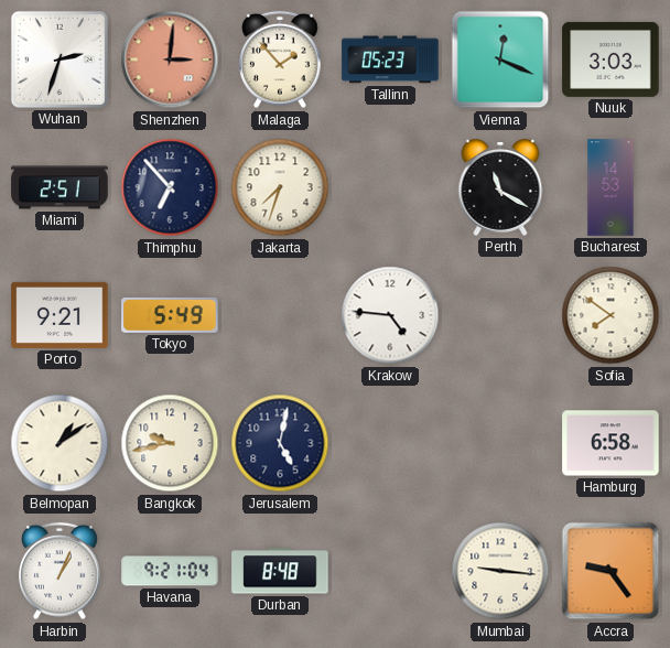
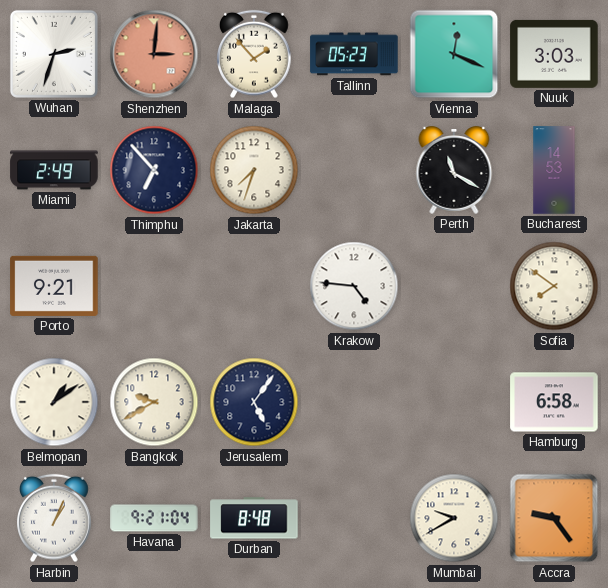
Miami: 2:51 -> 2:49 (54, 170)
Tokyo: 5:49 -> none (170, 315)
Bangkok: 9:43 -> 9:40 (154, 402)
Jerusalem: 5:02 -> 5:06 (254, 402)
Mumbai: 9:16 -> 9:40 (454, 518)
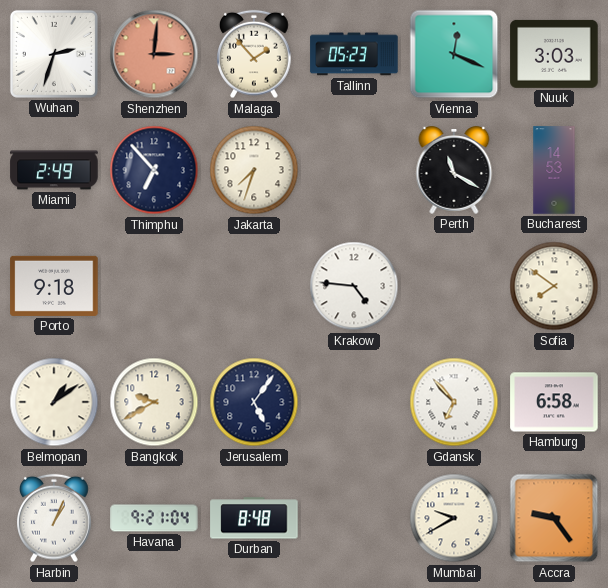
Porto: 9:21 -> 9:18 (54, 286)
Gdansk: none -> 6:53 (454, 402)
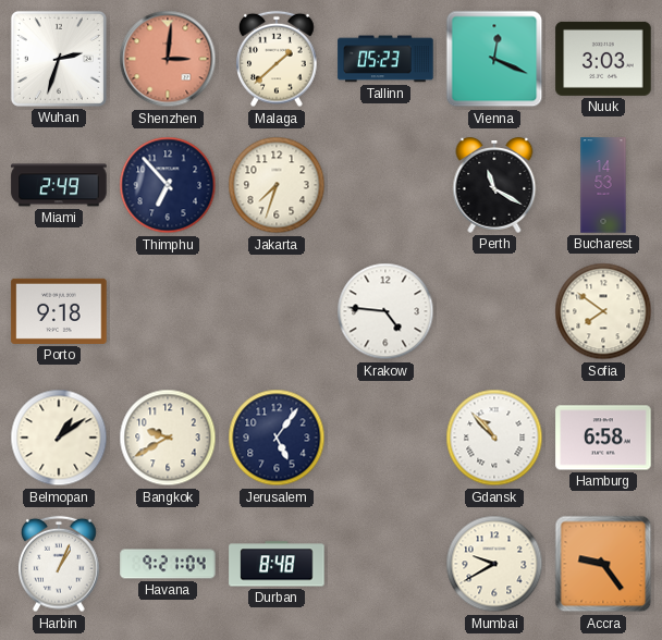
Malaga: 1:53 -> 1:38 (277, 59)
Gdansk: 6:53 -> 10:53 (494, 438)
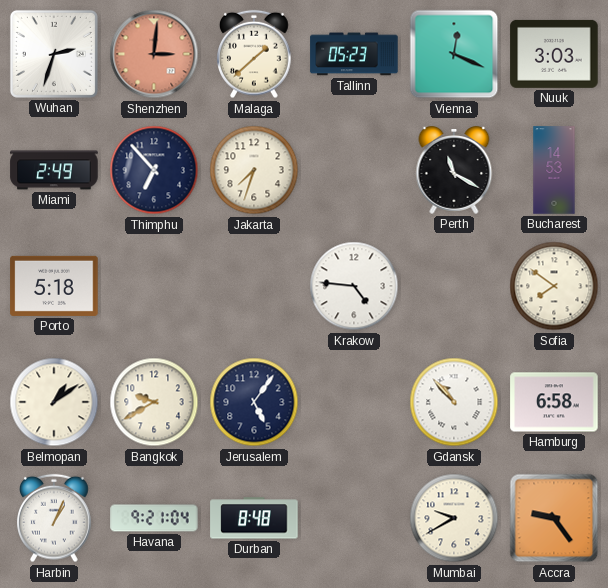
Porto: 9:18 -> 5:18 (54, 286)
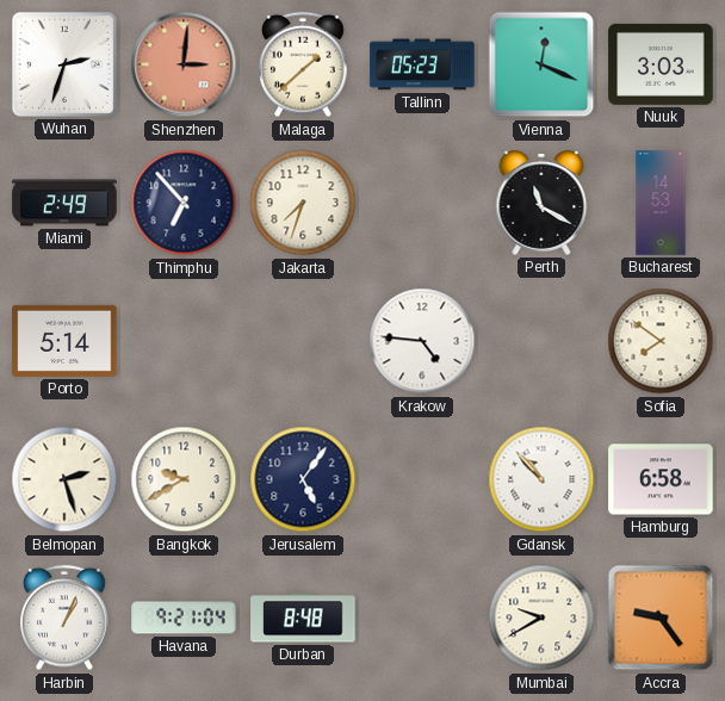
Porto: 5:18 -> 5:14 (64, 341)
Belmopan: 1:09 -> 2:27 (64, 479)
